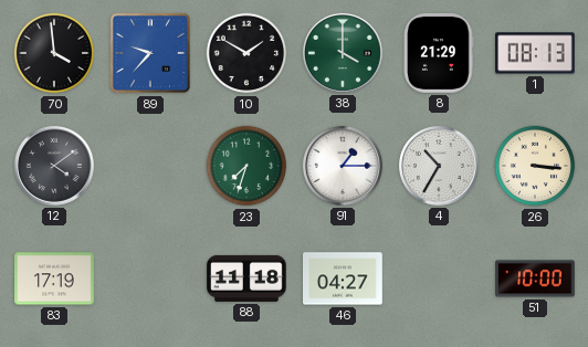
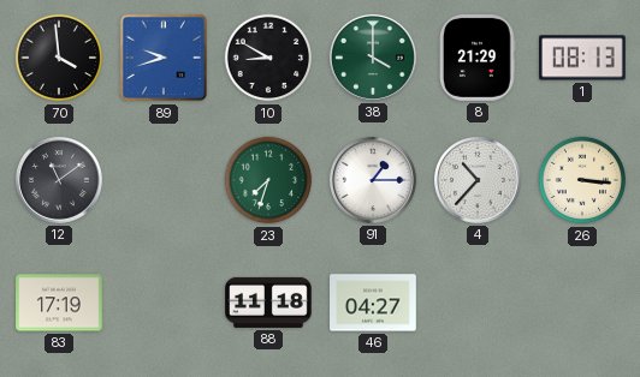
89: 9:37 -> 9:42 (164, 58)
10: 1:50 -> 8:50 (268, 58)
12: 4:09 -> 11:09 (59, 180)
4: 10:35 -> 10:37 (478, 180)
51: 10:00 -> none (535, 278)
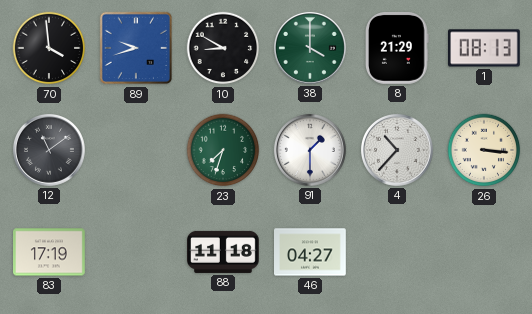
91: 1:15 -> 1:30 (310, 150)
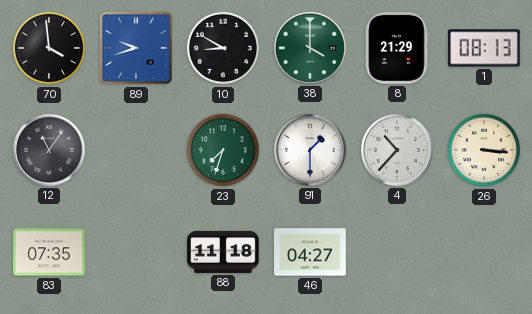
12: 11:09 -> 11:06 (49, 150)
83: 17:19 -> 07:35 (50, 252)
